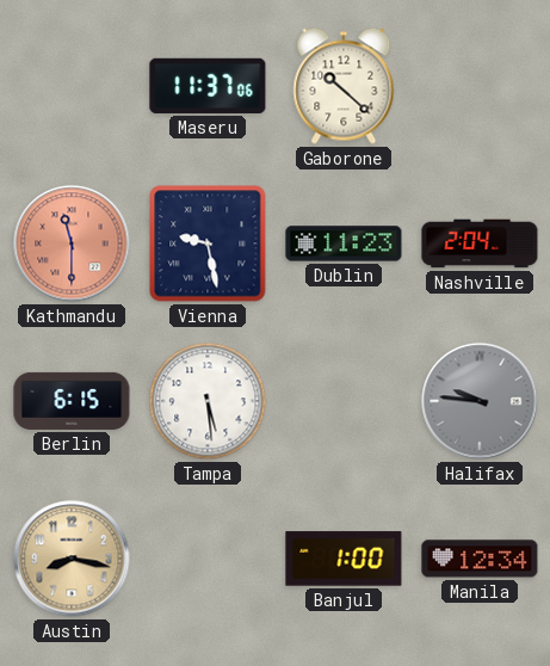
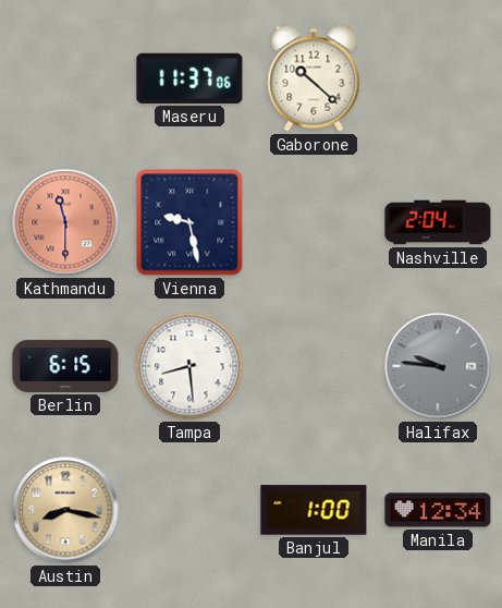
Dublin: 11:23 -> none (344, 243)
Tampa: 5:29 -> 8:29 (189, 366)
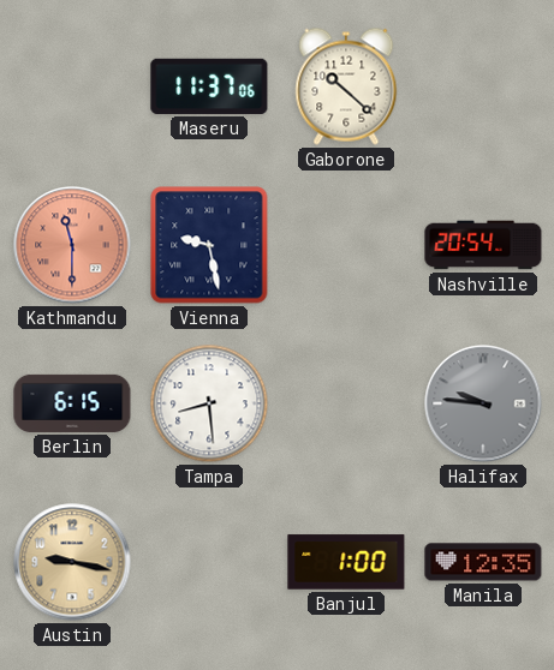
Nashville: 2:04 -> 20:54 (483, 245)
Austin: 8:17 -> 9:17 (72, 562)
Manila: 12:34 -> 12:35 (483, 562)
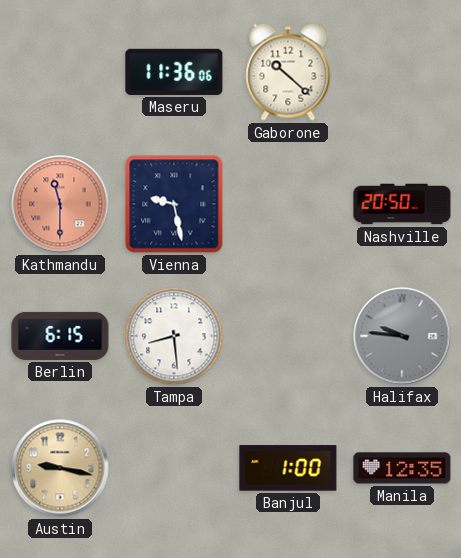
Maseru: 11:37 -> 11:36 (174, 72)
Nashville: 20:54 -> 20:50 (402, 204)
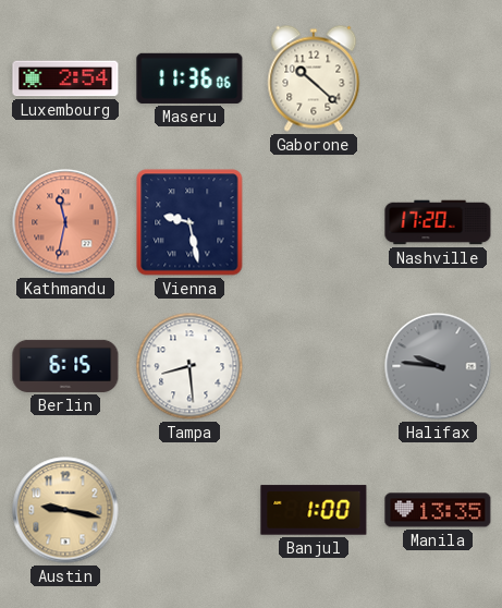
Luxembourg: none -> 2:54 (65, 78)
Kathmandu: 11:30 -> 11:32 (65, 222)
Nashville: 20:50 -> 17:20 (438, 222)
Manila: 12:35 -> 13:35 (438, 510)
